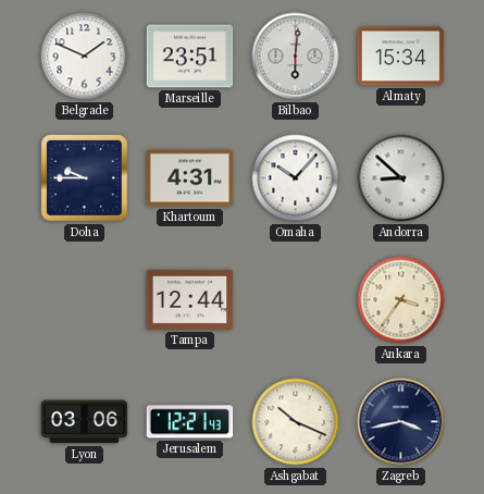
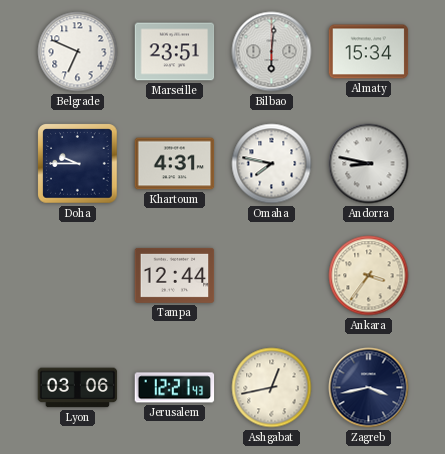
Belgrade: 1:49 -> 6:49 (78, 52)
Omaha: 10:07 -> 7:47 (272, 164)
Andorra: 8:52 -> 8:47 (369, 164)
Ashgabat: 10:19 -> 12:43 (272, 388)
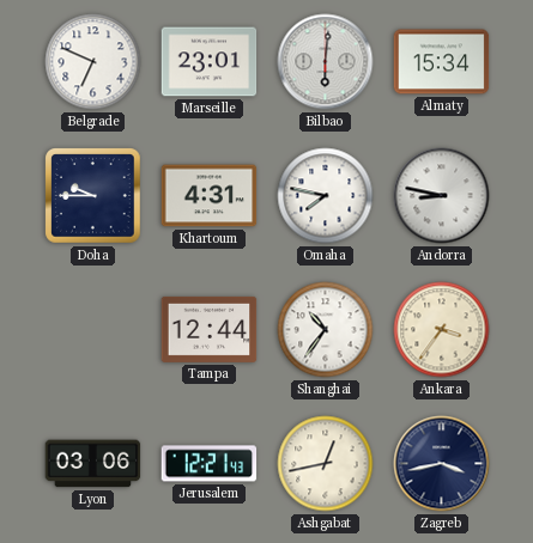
Marseille: 23:51 -> 23:01 (210, 62)
Shanghai: none -> 10:36 (326, 330)
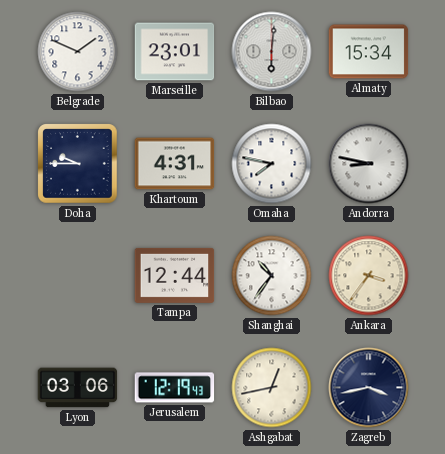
Belgrade: 6:49 -> 1:49 (78, 52)
Jerusalem: 12:21 -> 12:19 (175, 388)
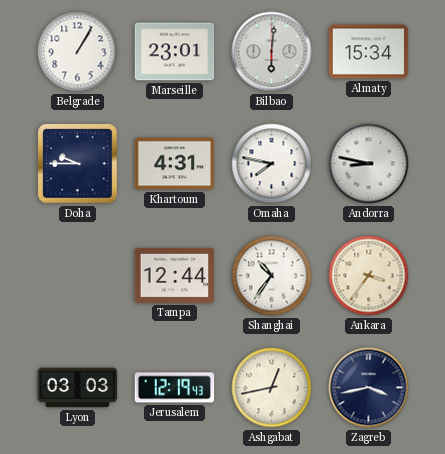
Belgrade: 1:49 -> 1:05 (78, 52)
Lyon: 03:06 -> 03:03 (78, 388)
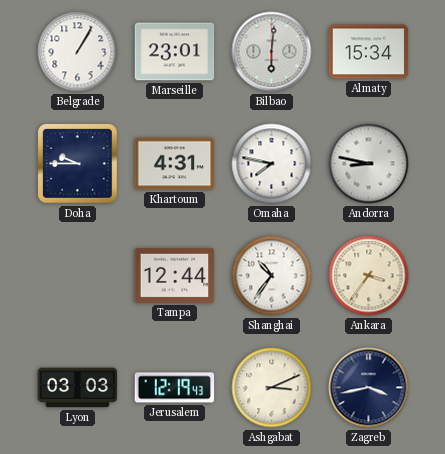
Ashgabat: 12:43 -> 3:11 (272, 388)
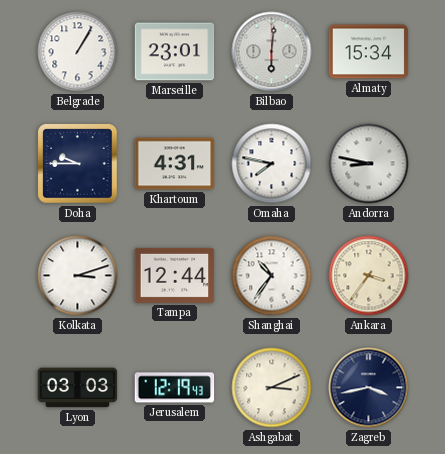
Kolkata: none -> 3:12 (78, 276)
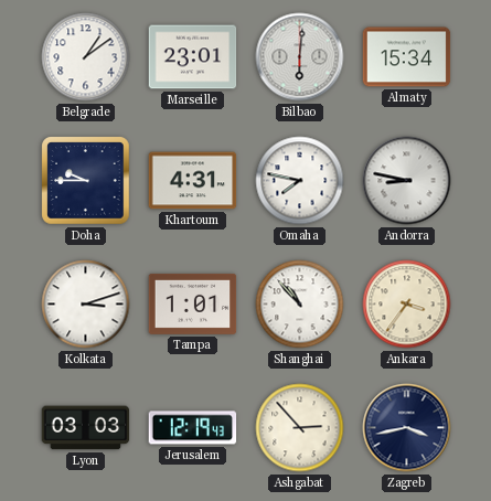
Belgrade: 1:05 -> 1:09 (86, 57)
Tampa: 12:44 -> 1:01 (193, 303)
Shanghai: 10:36 -> 10:53 (300, 305)
Ashgabat: 3:11 -> 2:53 (300, 428)
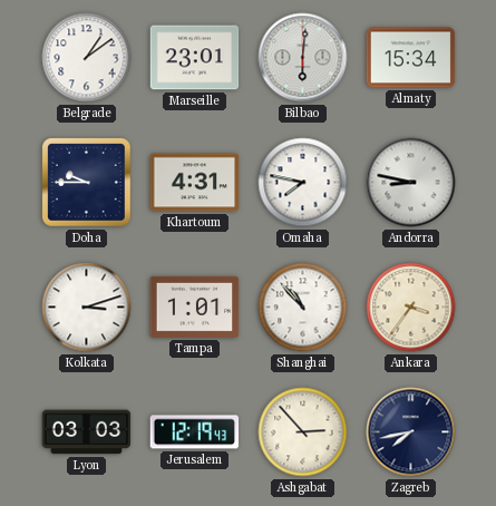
Zagreb: 3:43 -> 7:43 (411, 432)
